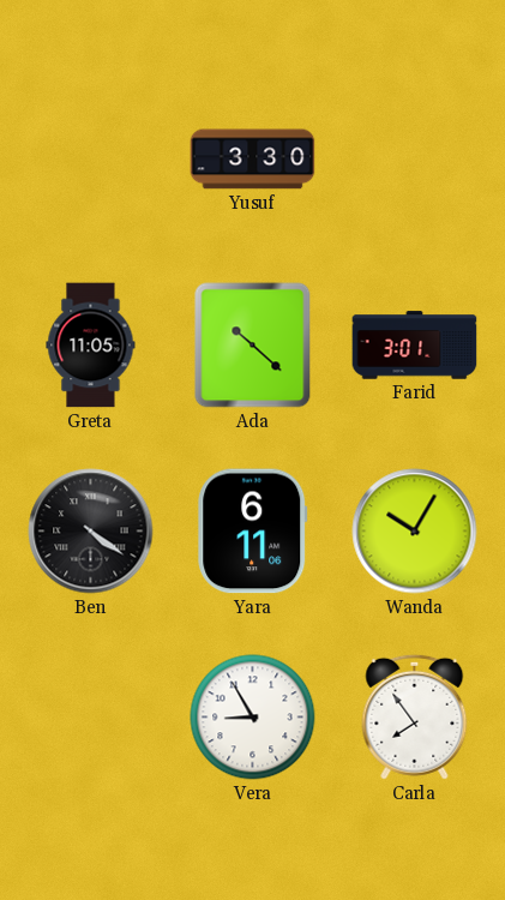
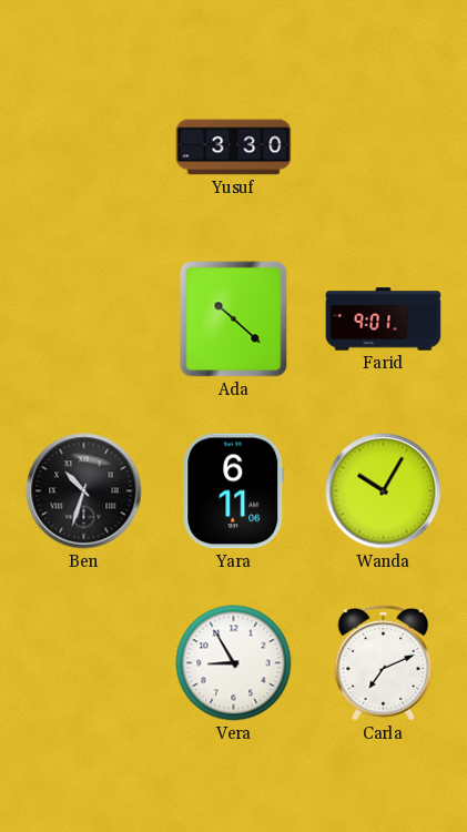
Greta: 11:05 -> none (91, 346)
Farid: 3:01 -> 9:01 (384, 319)
Ben: 4:21 -> 10:33 (84, 491)
Carla: 7:54 -> 7:11 (384, 662)
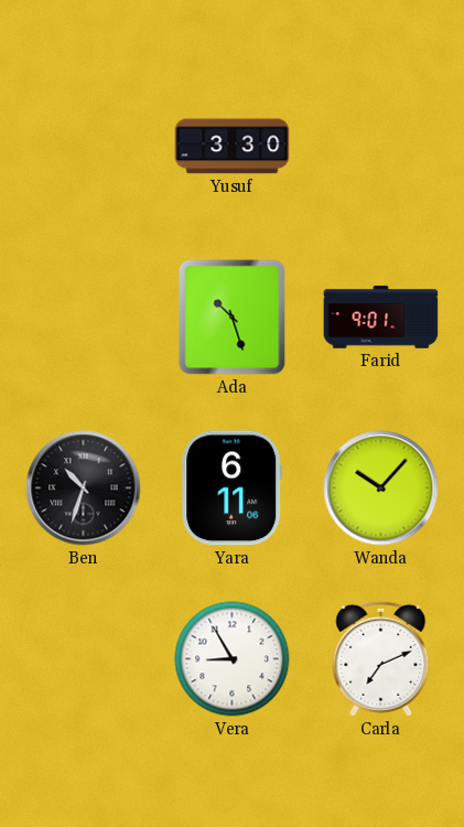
Ada: 10:22 -> 10:27 (233, 318)
Wanda: 10:05 -> 10:07 (381, 488)
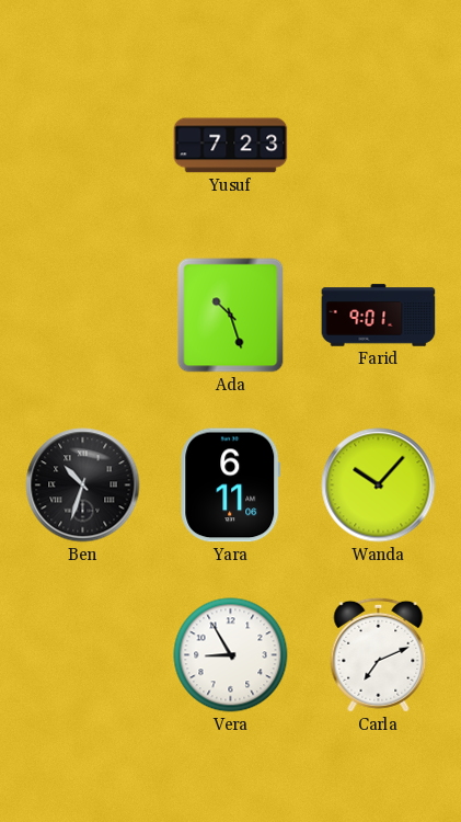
Yusuf: 3:30 -> 7:23 (231, 146)
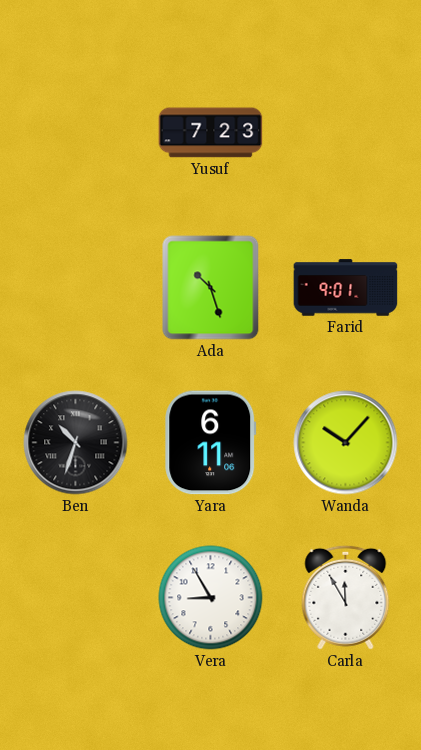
Carla: 7:11 -> 11:55 (346, 597)
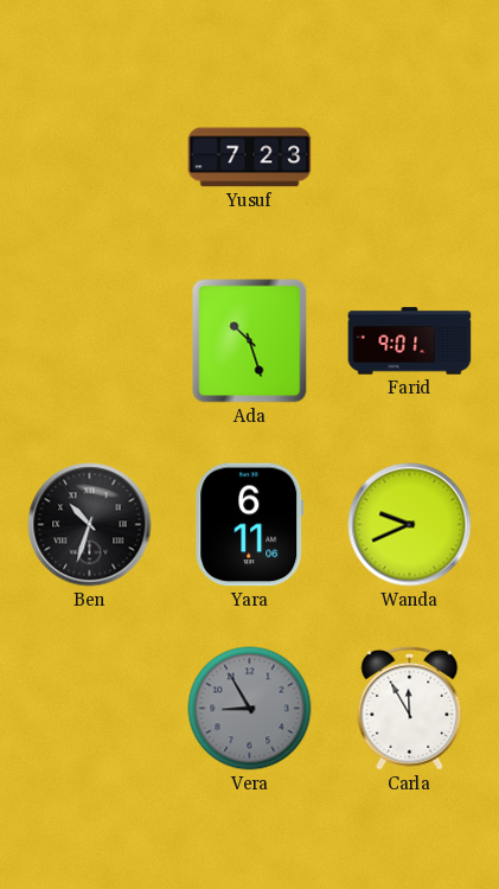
Wanda: 10:07 -> 9:41 (410, 525)
Vera dial: white -> grey (250, 709)
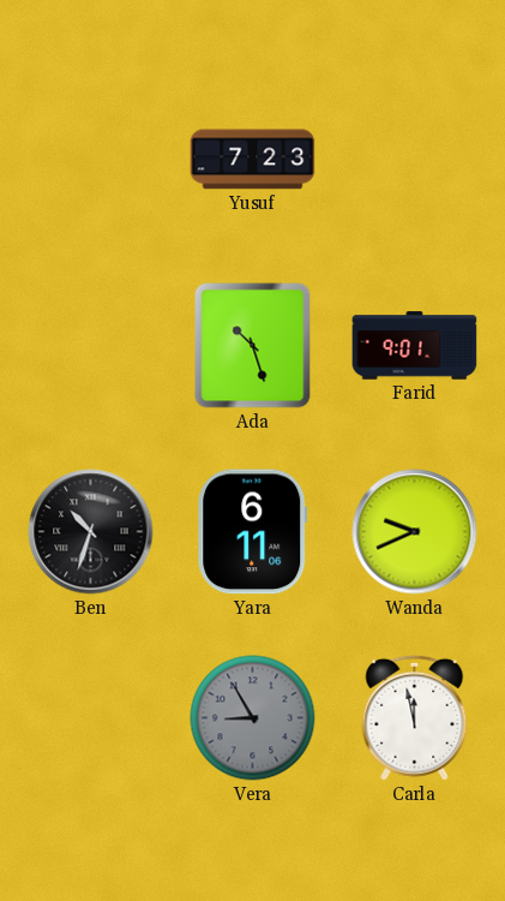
Carla: 11:55 -> 11:58 (415, 717)
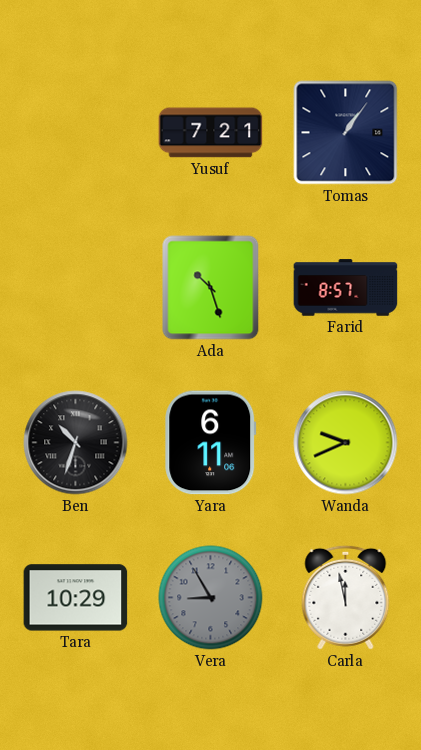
Yusuf: 7:23 -> 7:21 (211, 133)
Tomas: none -> 1:06 (346, 133)
Farid: 9:01 -> 8:57 (346, 288)
Tara: none -> 10:29 (76, 598)
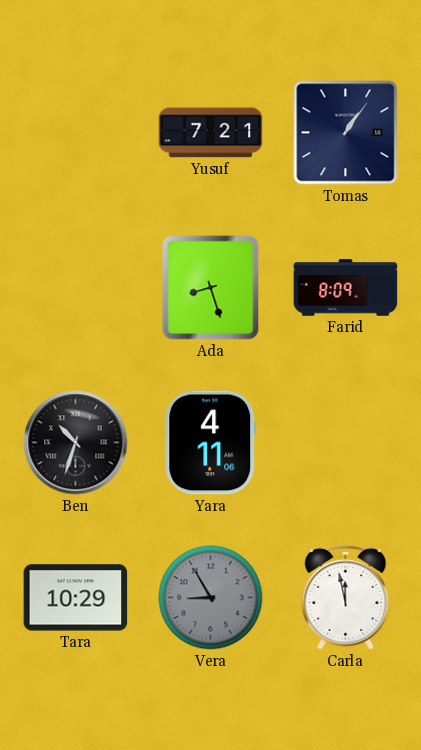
Ada: 10:27 -> 8:27 (211, 288)
Farid: 8:57 -> 8:09 (346, 288)
Yara: 6:11 -> 4:11 (211, 443)
Wanda: 9:41 -> none (346, 443)
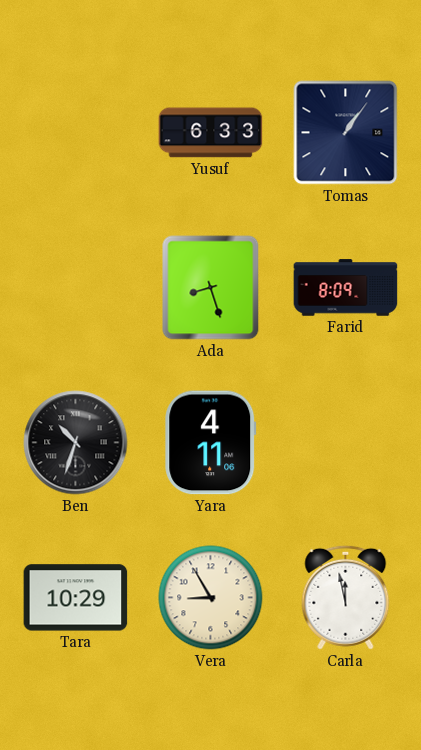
Yusuf: 7:21 -> 6:33 (211, 133)
Vera dial: grey -> cream (211, 598)
